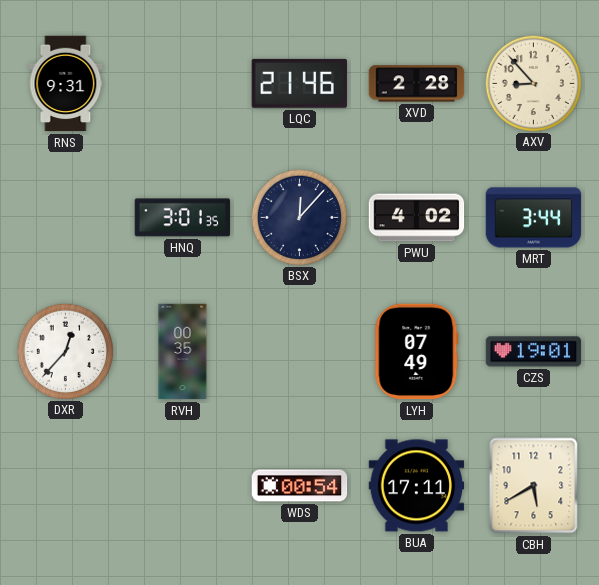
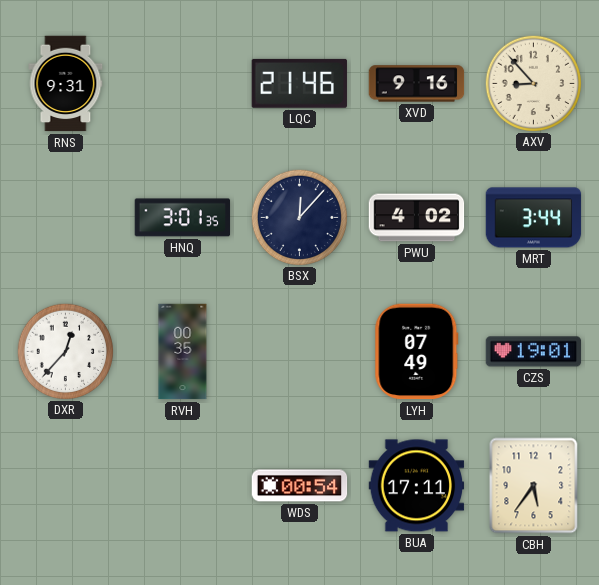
XVD: 2:28 -> 9:16 (417, 84)
CBH: 5:40 -> 5:36 (534, 486)
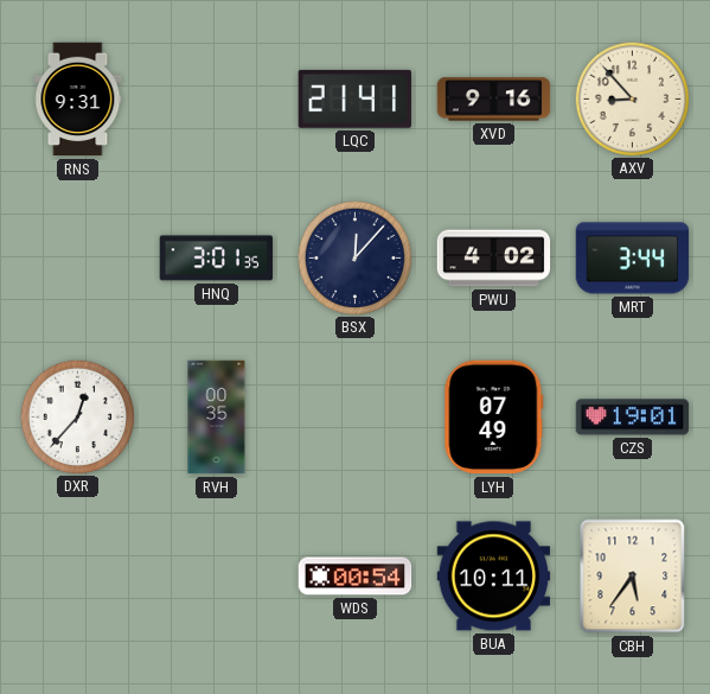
LQC: 21:46 -> 21:41 (354, 98)
BUA: 17:11 -> 10:11 (494, 577)
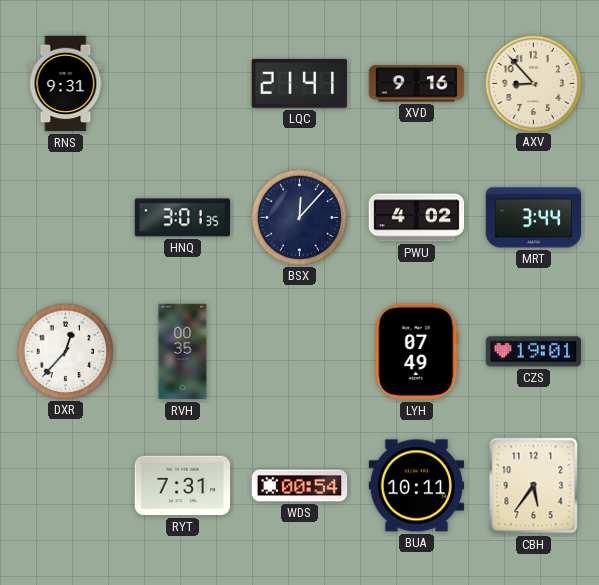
RYT: none -> 7:31 (183, 486)
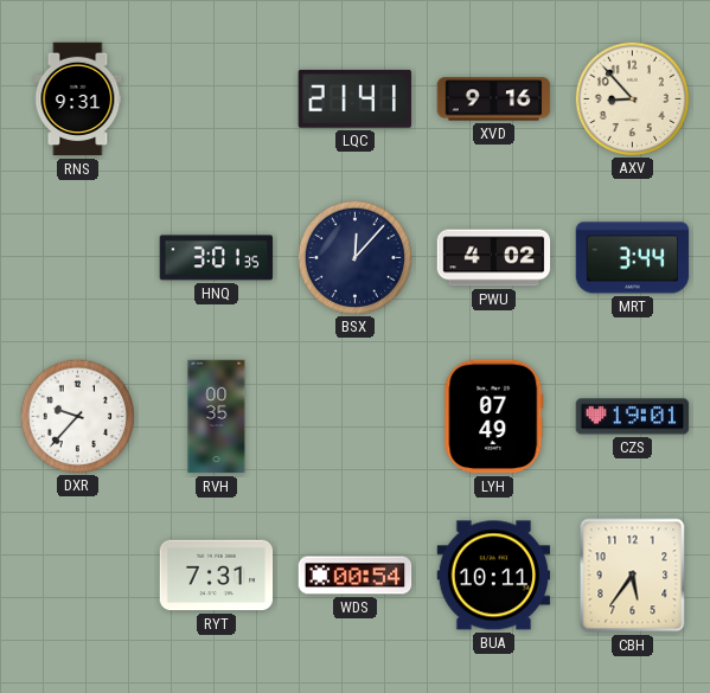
DXR: 12:37 -> 9:37 (77, 416)
